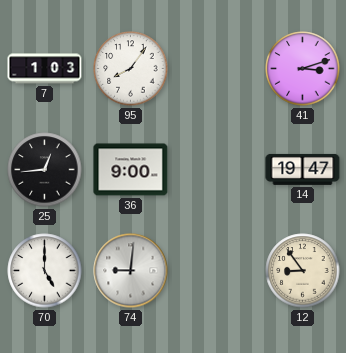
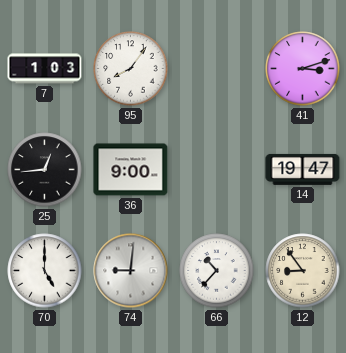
66: none -> 10:37 (217, 271)
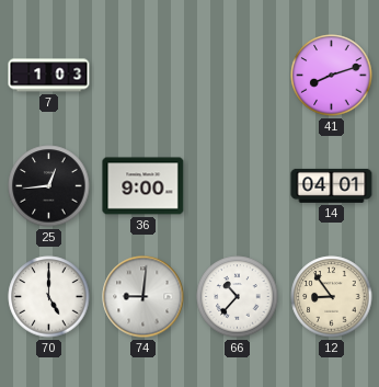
95: 8:06 -> none (131, 69)
41: 3:12 -> 8:12 (332, 76)
14: 19:47 -> 04:01 (332, 185)
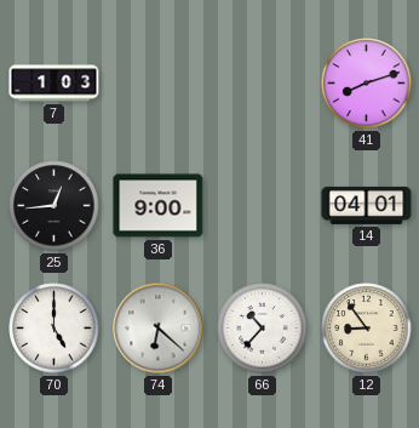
74: 9:01 -> 6:22 (159, 329)
